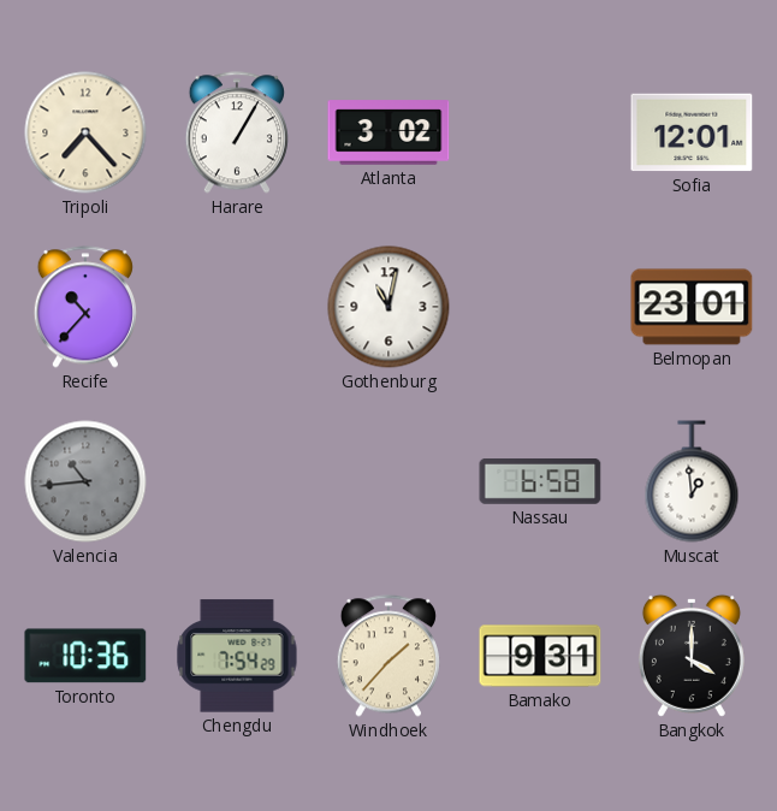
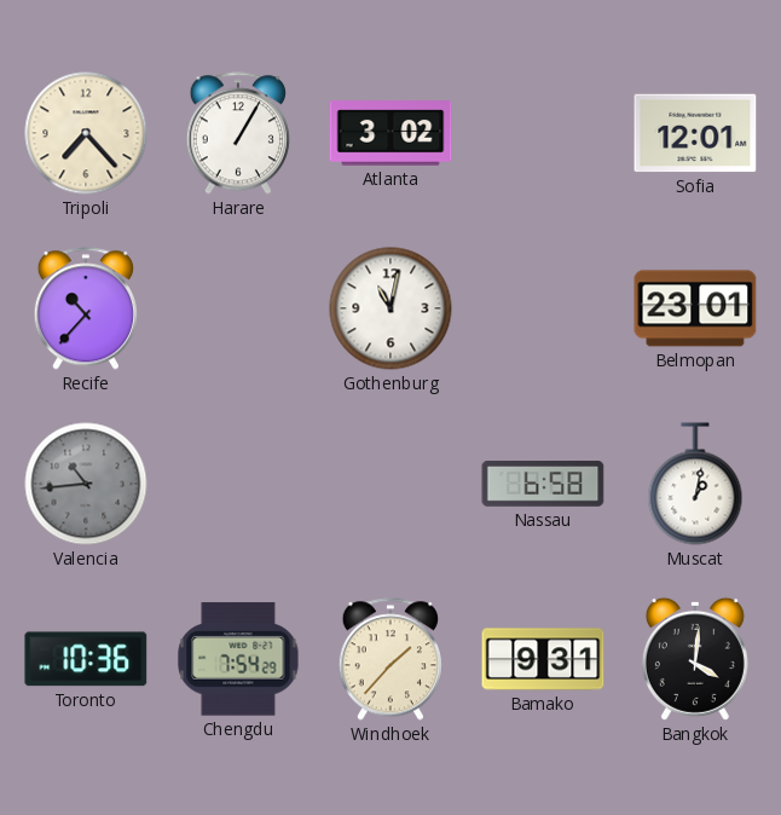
Muscat: 12:59 -> 1:02 (695, 484)
Bangkok: 4:00 -> 4:01 (695, 659)
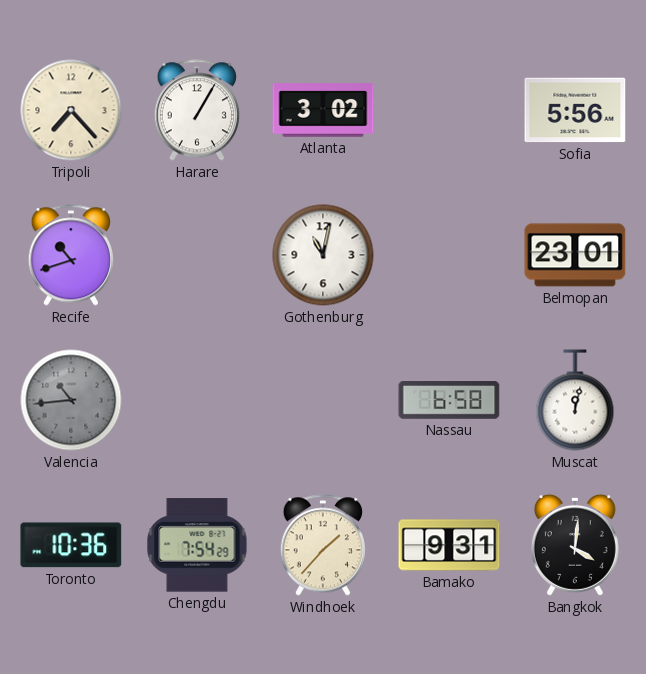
Sofia: 12:01 -> 5:56 (575, 110)
Recife: 10:37 -> 10:42 (71, 255)
Muscat: 1:02 -> 12:02 (575, 400)
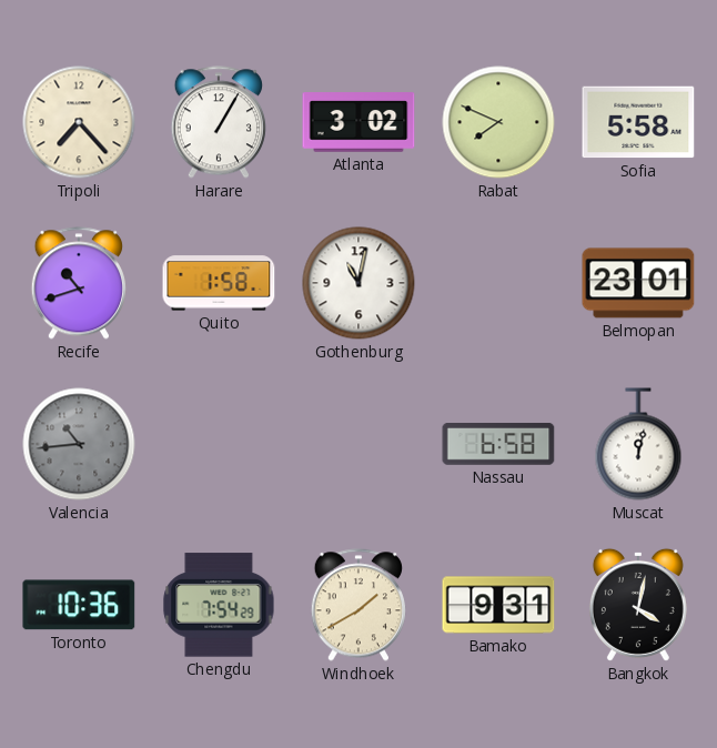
Rabat: none -> 7:49 (498, 122)
Sofia: 5:56 -> 5:58 (638, 122)
Quito: none -> 1:58 (219, 283)
Windhoek: 1:37 -> 1:40 (358, 605)
Bangkok: 4:01 -> 4:02 (638, 605)
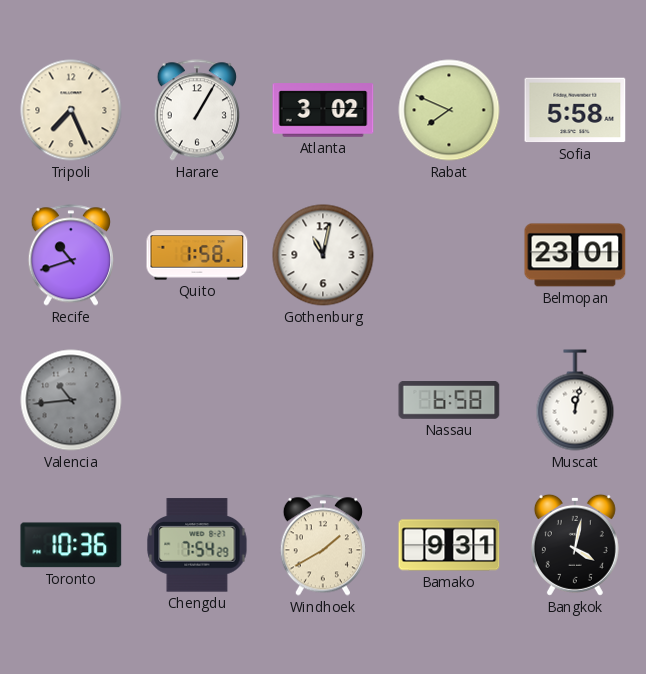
Tripoli: 7:23 -> 7:26 (71, 110)
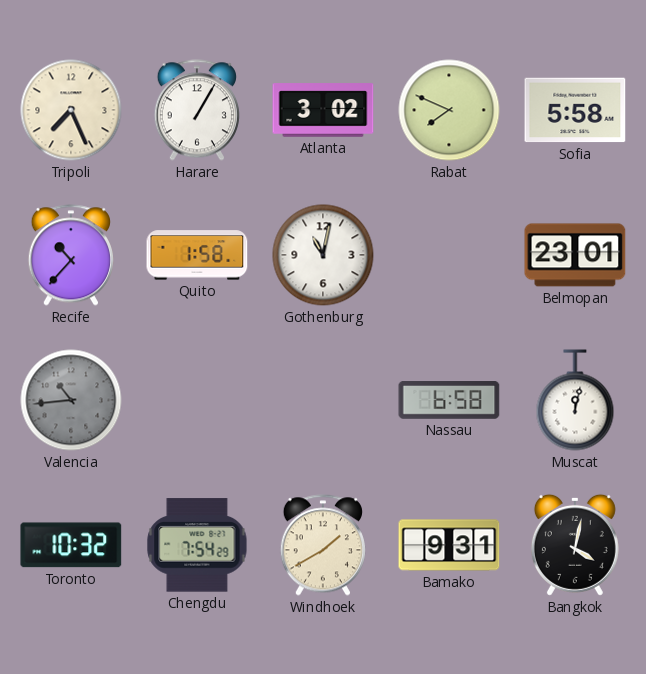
Recife: 10:42 -> 10:37 (71, 255)
Toronto: 10:36 -> 10:32 (71, 545)
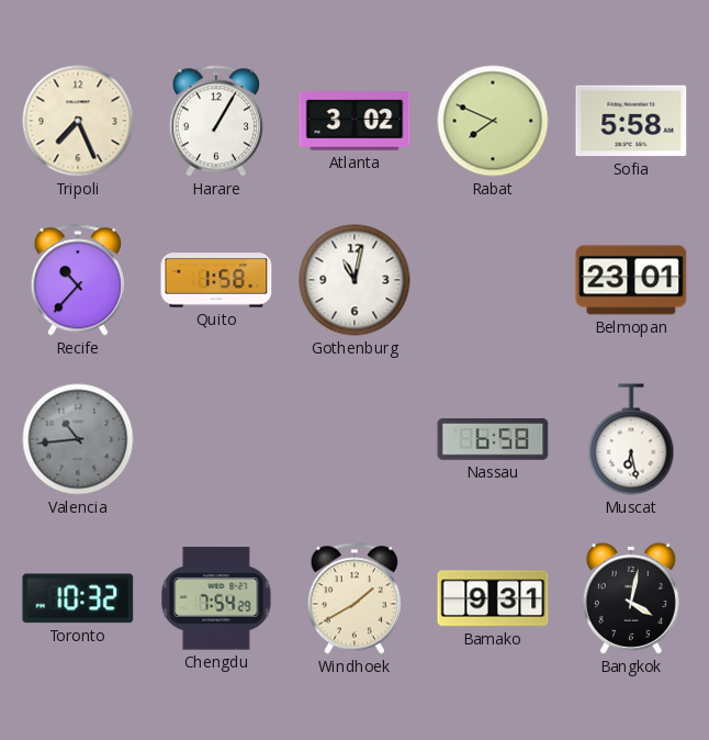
Muscat: 12:02 -> 6:28 (631, 439)
